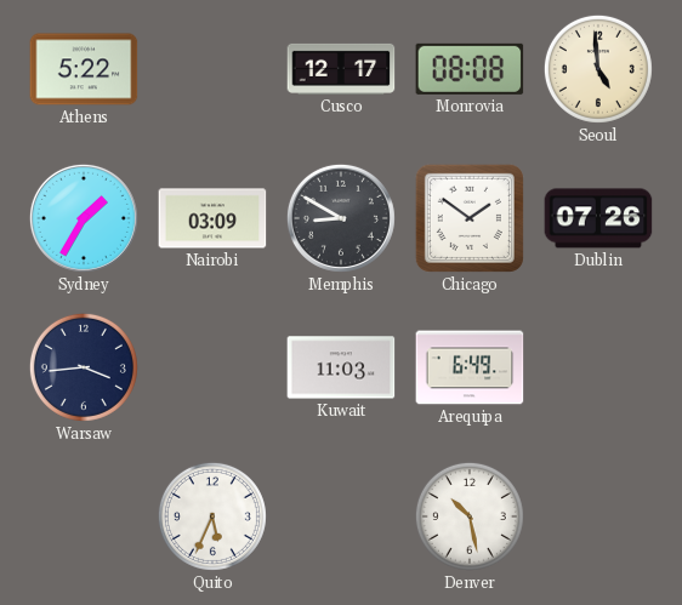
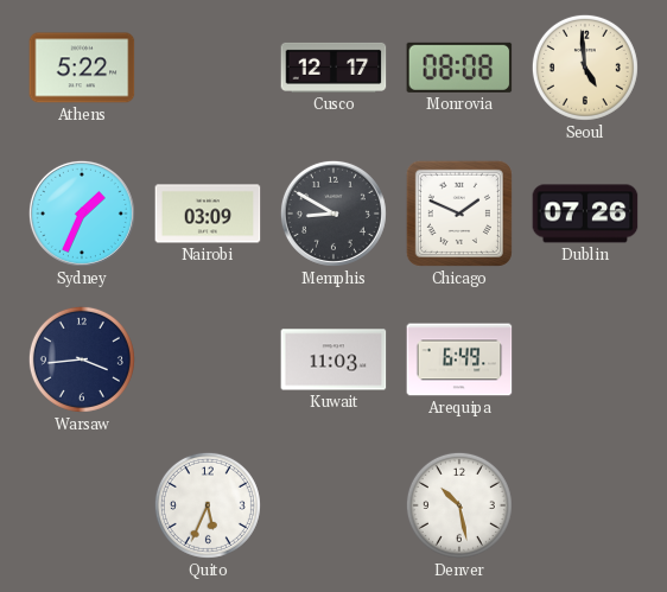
Sydney: 1:35 -> 1:34 (82, 214)
Chicago: 1:51 -> 1:49 (459, 214)
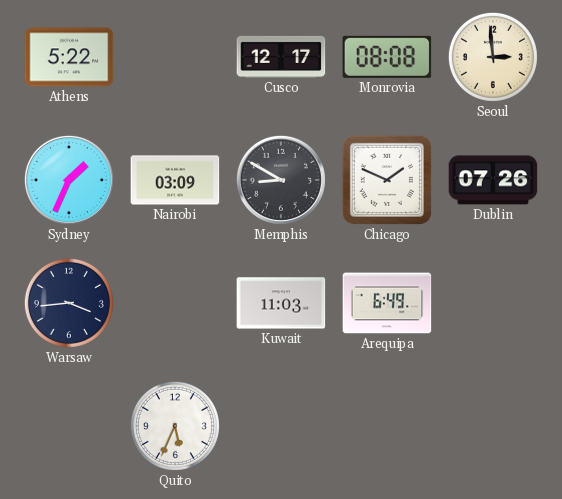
Seoul: 4:59 -> 2:59 (493, 57)
Denver: 10:28 -> none (459, 505)
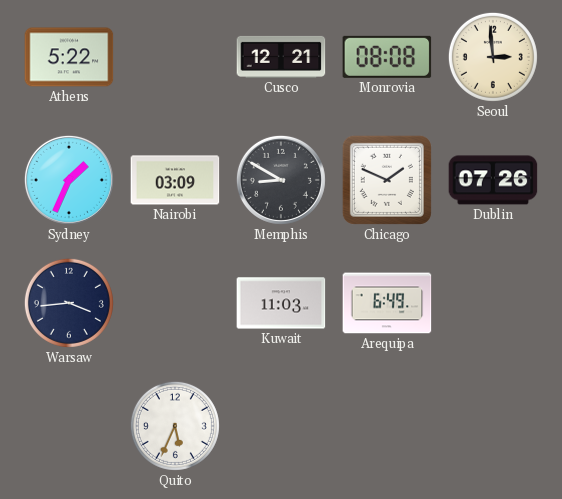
Cusco: 12:17 -> 12:21 (281, 57)
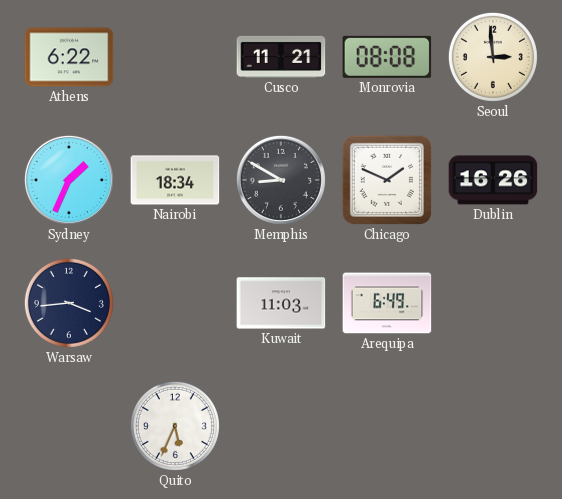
Athens: 5:22 -> 6:22 (69, 57)
Cusco: 12:21 -> 11:21 (281, 57)
Nairobi: 03:09 -> 18:34 (175, 180)
Dublin: 07:26 -> 16:26 (493, 180)
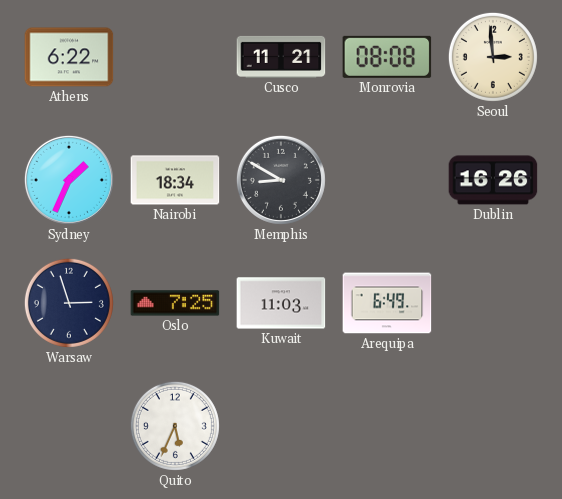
Chicago: 1:49 -> none (387, 180)
Warsaw: 3:44 -> 2:57 (69, 303)
Oslo: none -> 7:25 (175, 303)
